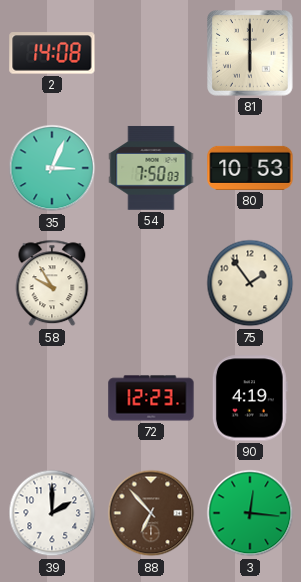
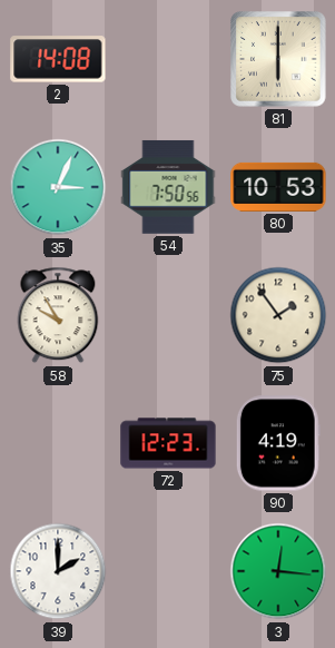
54: 7:50:03 -> 7:50:56 (168, 187)
88: 6:53 -> none (151, 513)
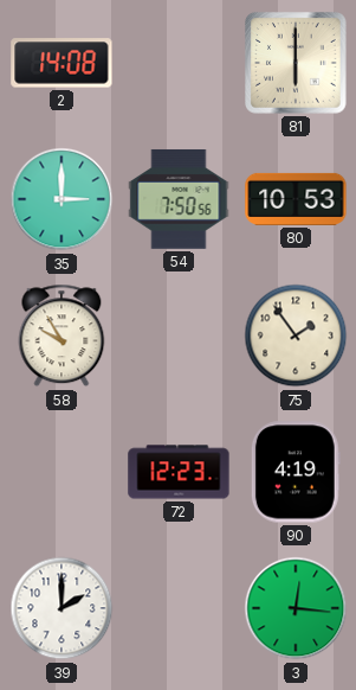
35: 3:04 -> 3:00 (62, 199)
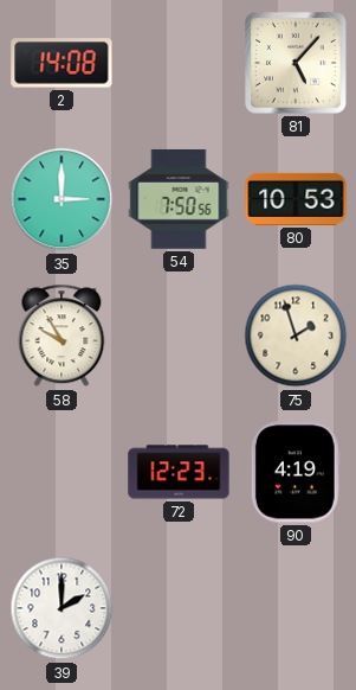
81: 6:00 -> 5:07 (296, 63)
75: 1:54 -> 1:57 (296, 336)
3: 12:16 -> none (296, 608)
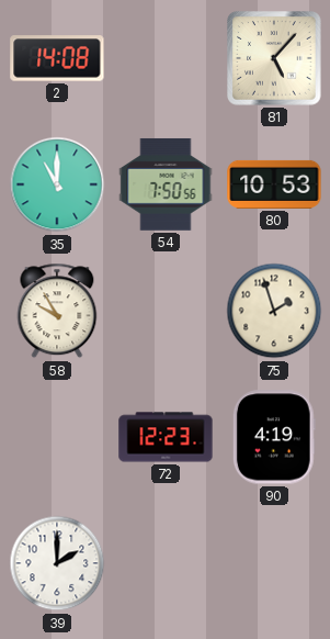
35: 3:00 -> 11:00 (57, 184)
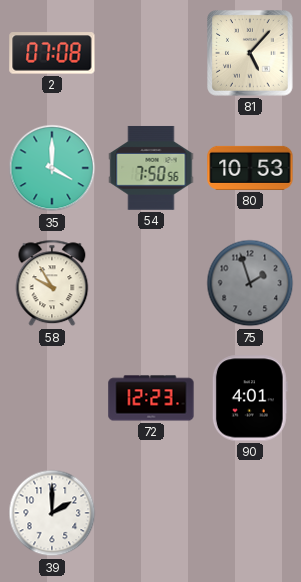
2: 14:08 -> 07:08 (52, 53)
35: 11:00 -> 4:00 (52, 168)
75 dial: cream -> grey (250, 283)
90: 4:19 -> 4:01 (250, 398)
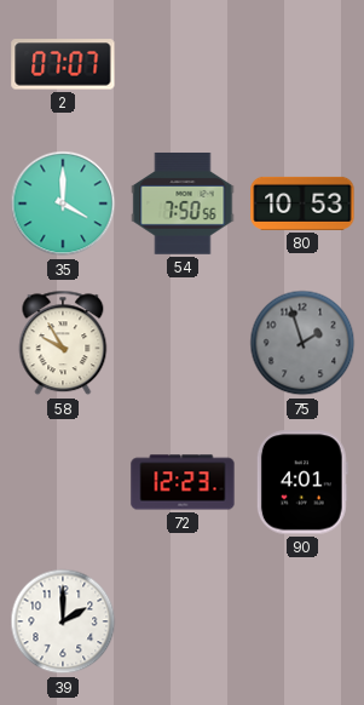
2: 07:08 -> 07:07 (63, 64)
81: 5:07 -> none (250, 53)
